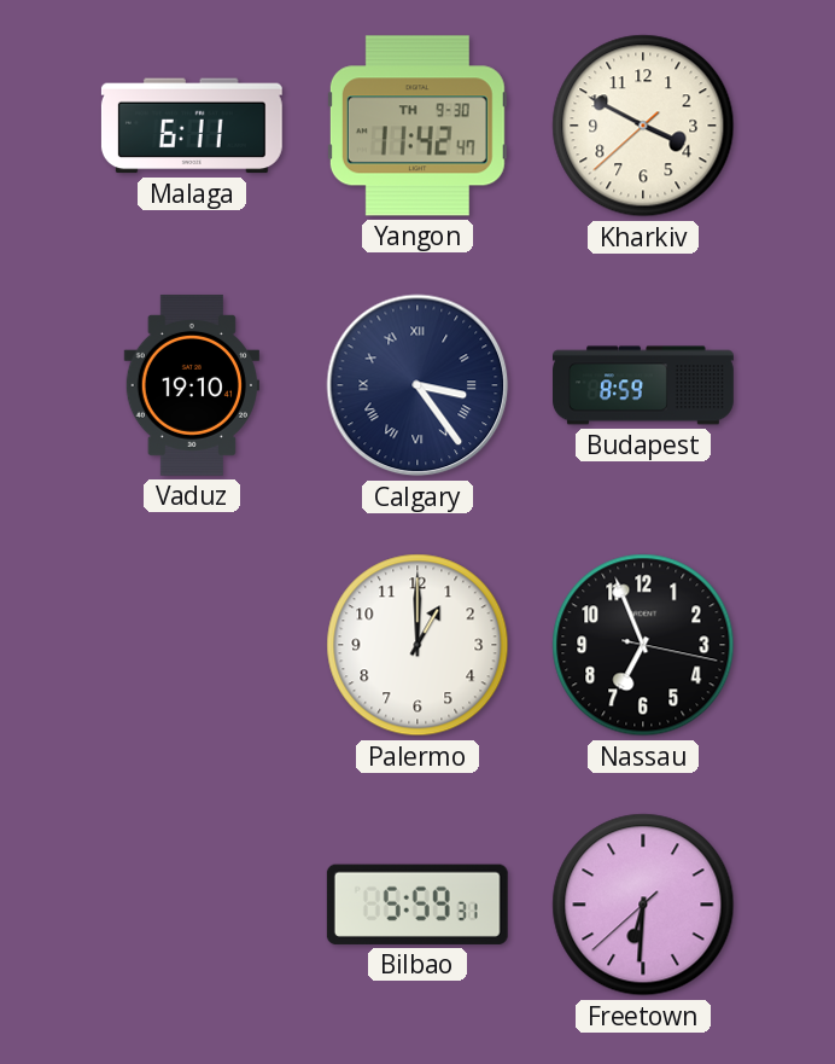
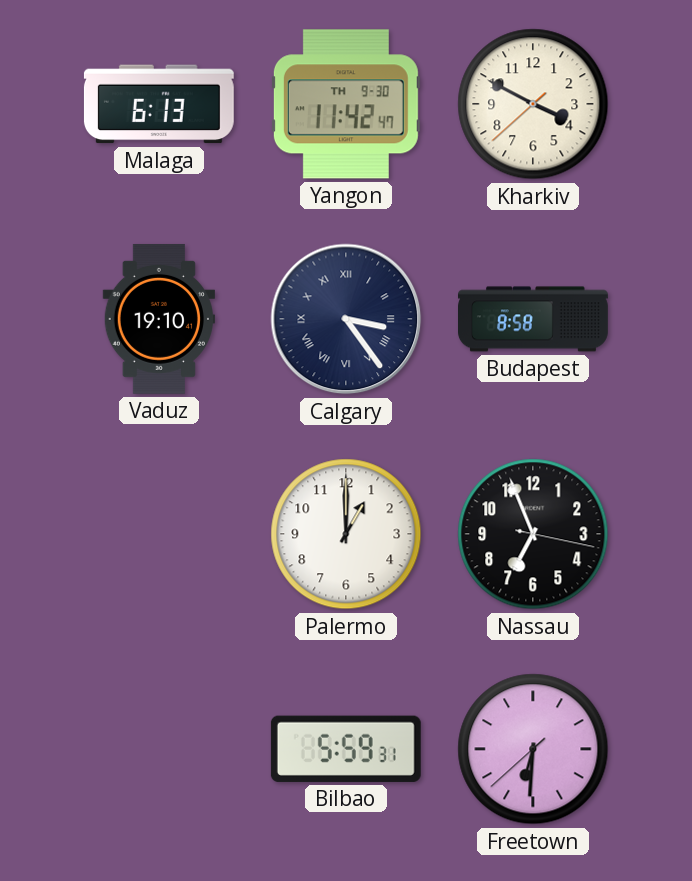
Malaga: 6:11 -> 6:13 (159, 104)
Budapest: 8:59 -> 8:58 (534, 319)
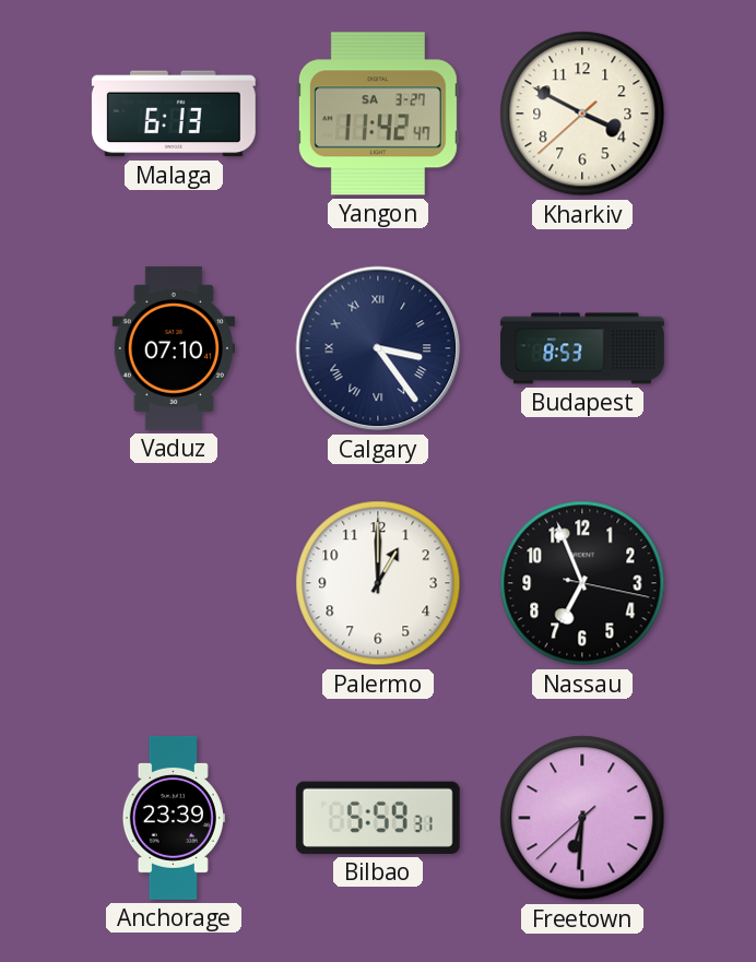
Yangon date: TH 9-30 -> SA 3-27 (378, 114)
Vaduz: 19:10 -> 07:10 (173, 348)
Budapest: 8:58 -> 8:53 (583, 348)
Anchorage: none -> 23:39 (174, 818)
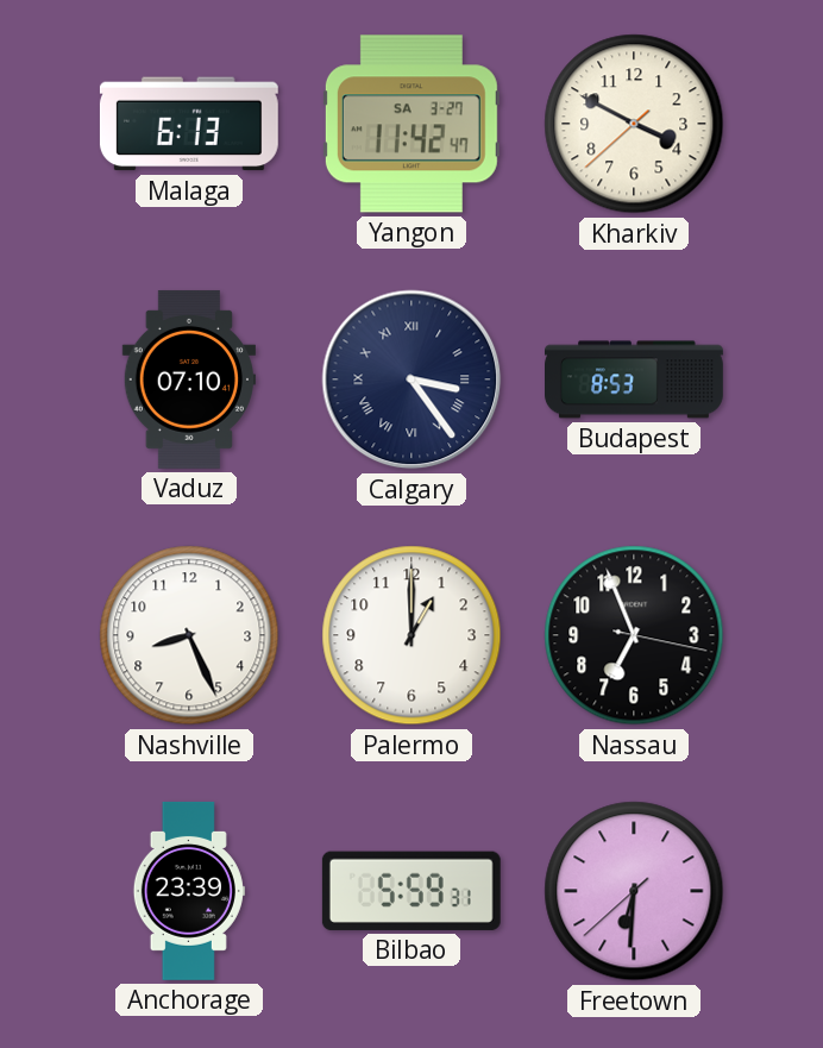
Nashville: none -> 8:26 (189, 635)
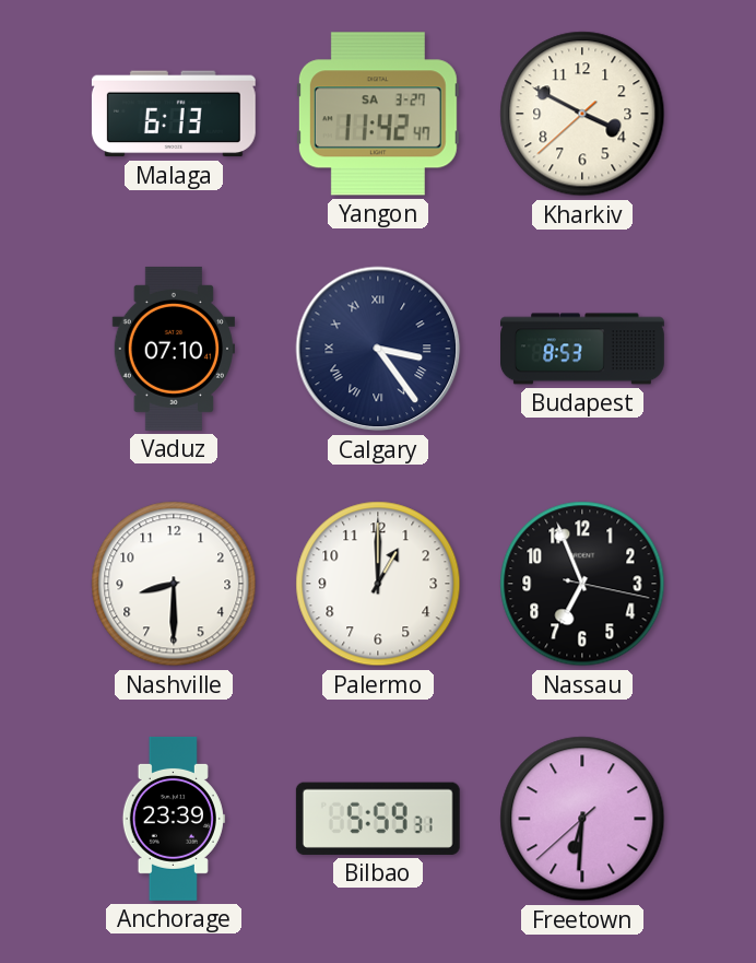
Nashville: 8:26 -> 8:30 (174, 584)
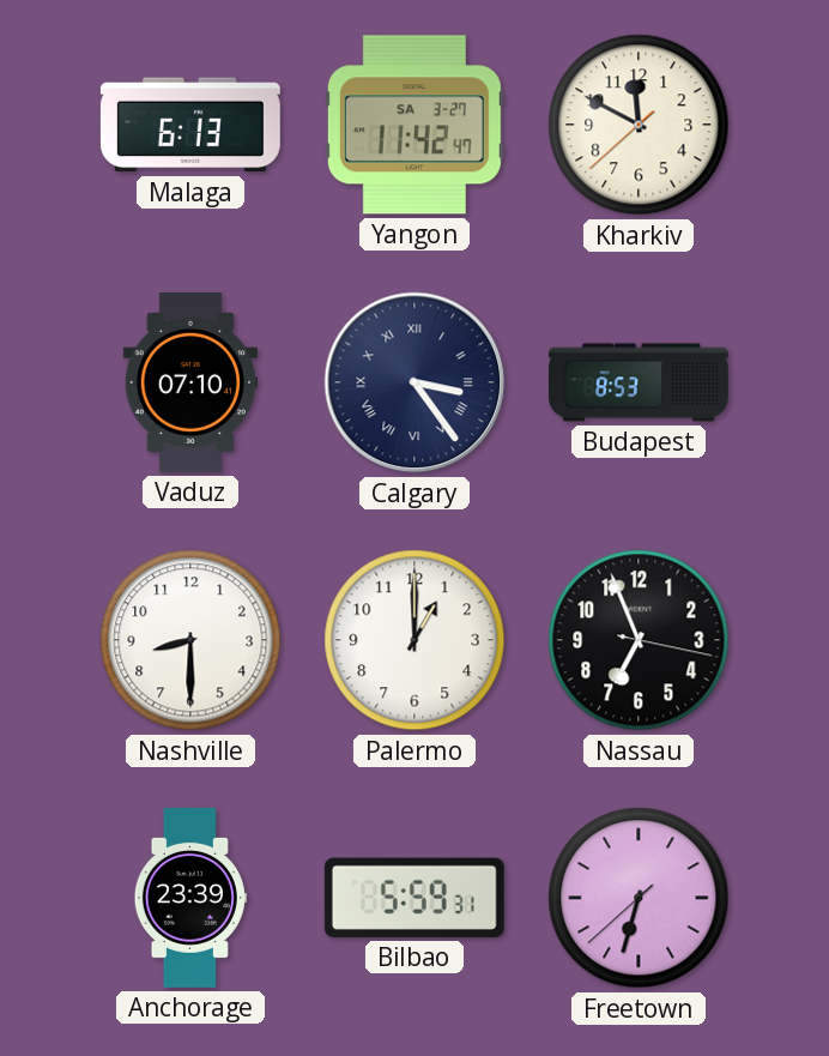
Kharkiv: 3:49 -> 11:49 (639, 125)
Freetown: 6:30 -> 6:32 (639, 898)
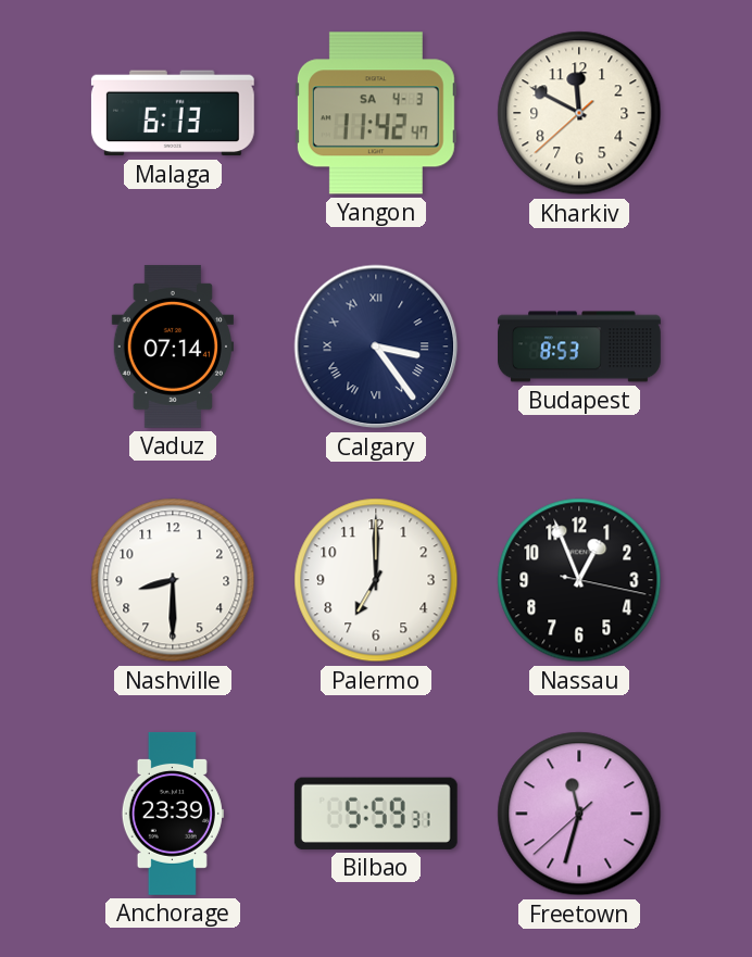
Yangon date: SA 3-27 -> SA 4-3 (376, 113)
Vaduz: 07:10 -> 07:14 (172, 347)
Palermo: 1:00 -> 7:00 (376, 580)
Nassau: 6:56 -> 12:56 (579, 580)
Freetown: 6:32 -> 11:32 (579, 814)
